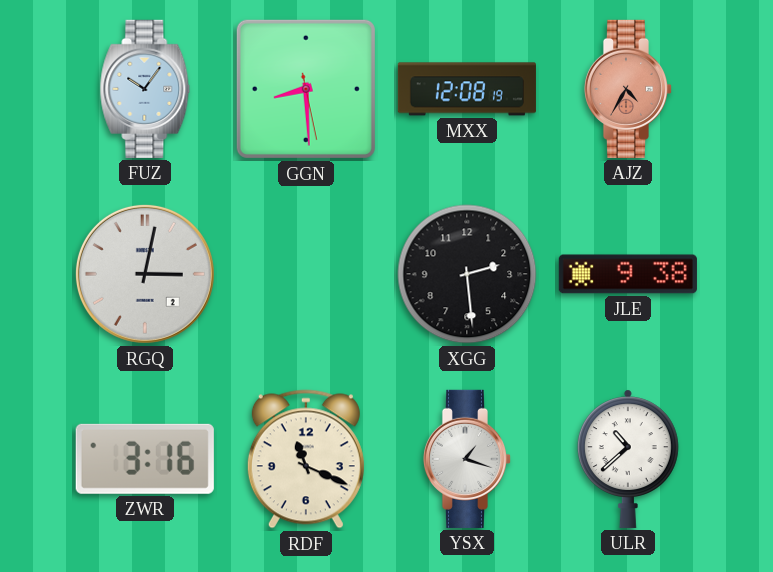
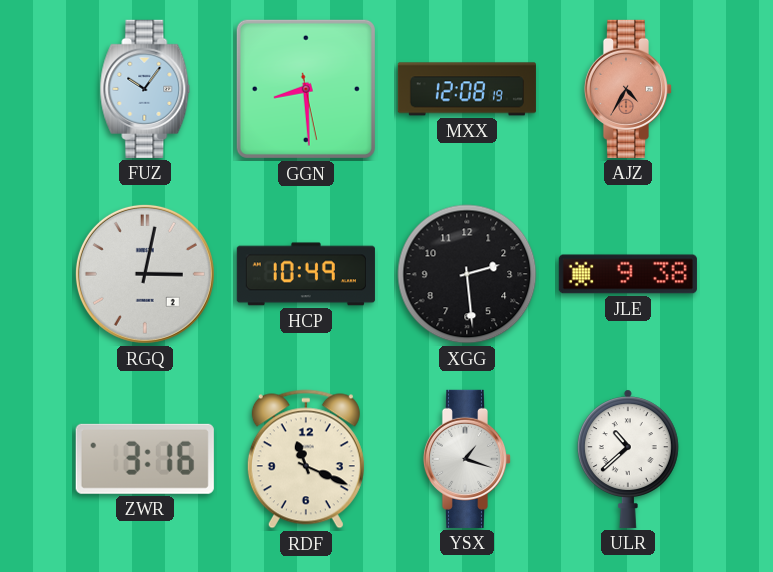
HCP: none -> 10:49 (306, 274)
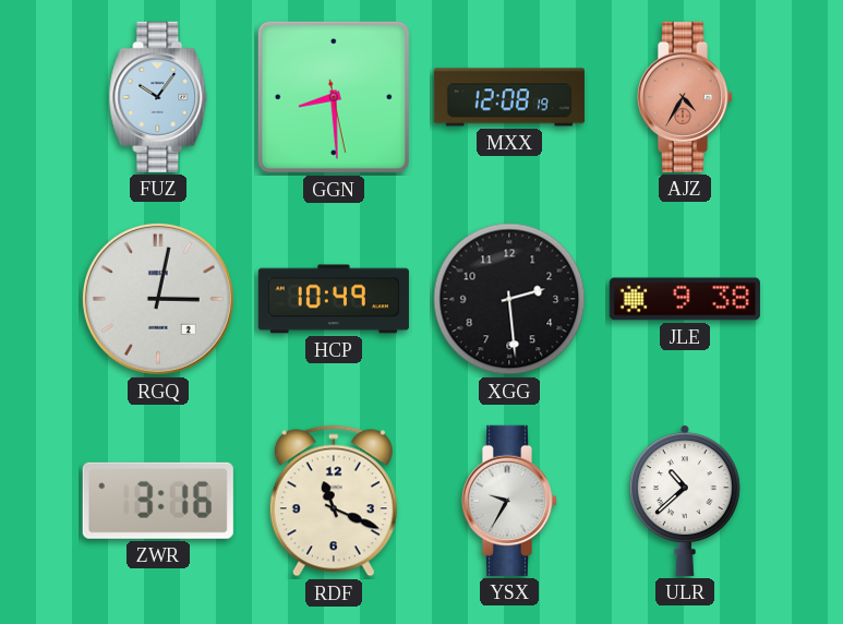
YSX: 1:18 -> 9:35 (509, 501)
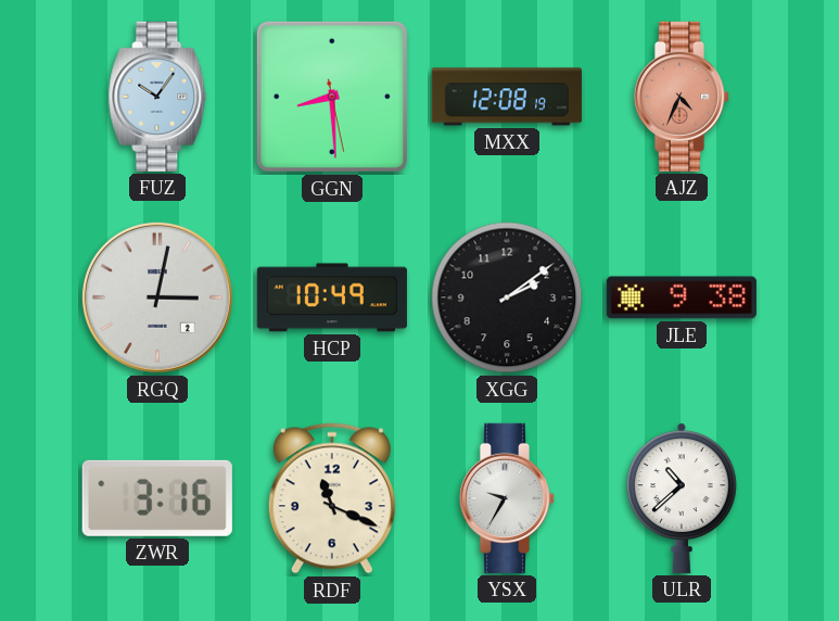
AJZ: 4:35 -> 4:34 (682, 97)
XGG: 2:29 -> 2:09 (507, 297)
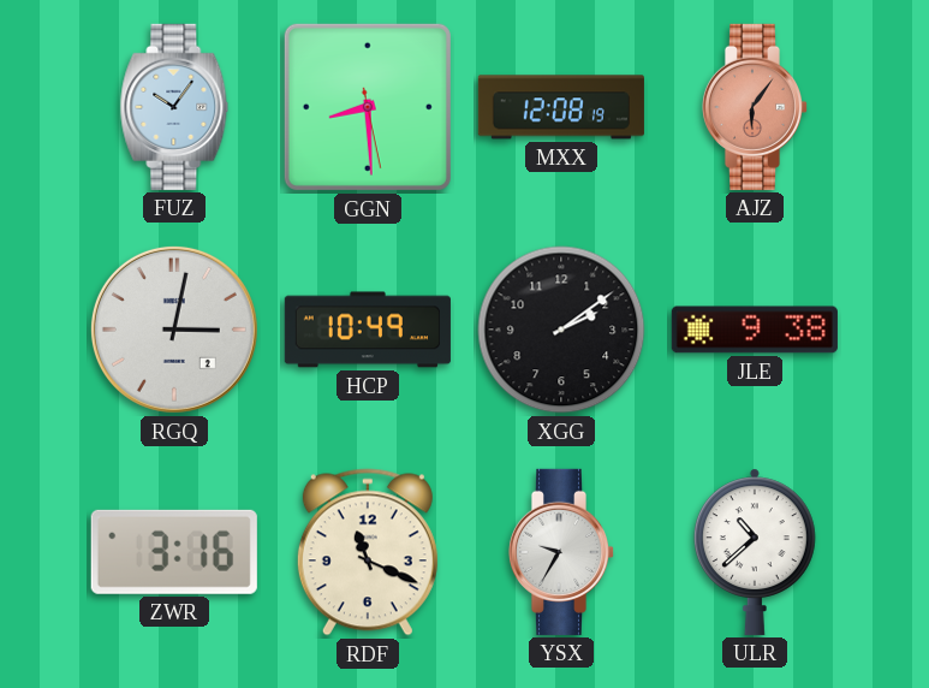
AJZ: 4:34 -> 6:06 (755, 107)
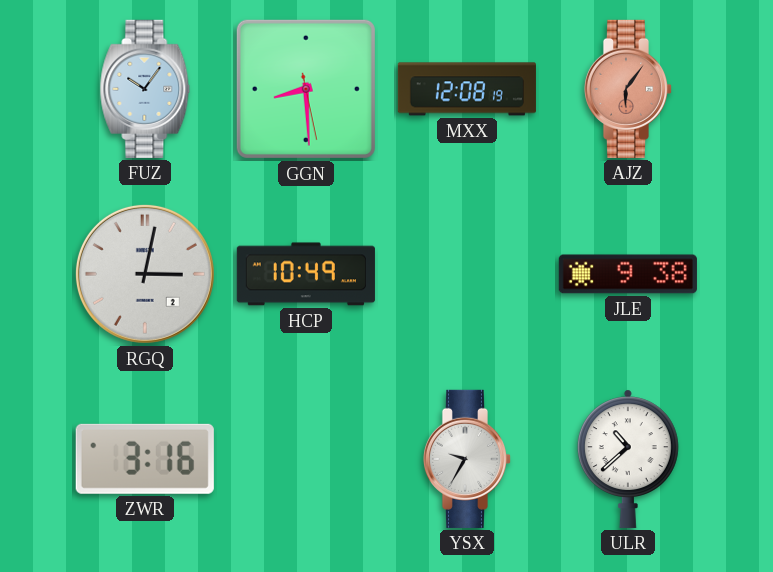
XGG: 2:09 -> none (561, 330)
RDF: 11:19 -> none (368, 552)
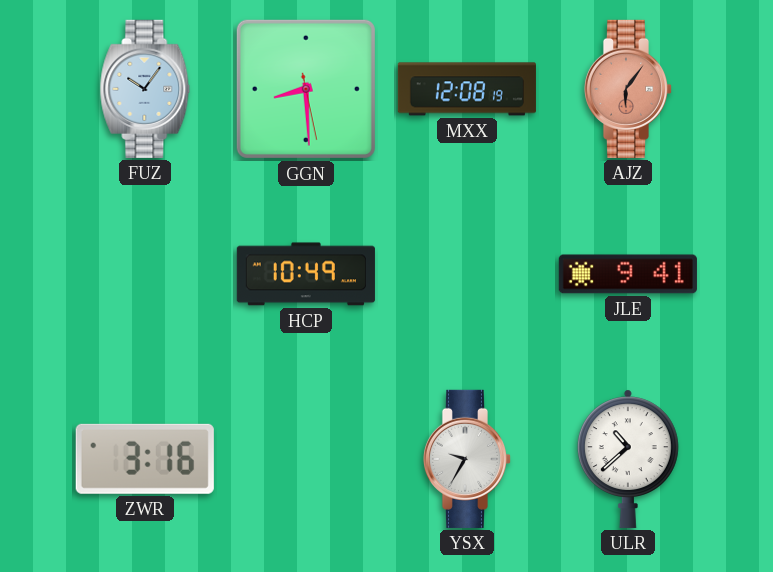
RGQ: 3:02 -> none (145, 274)
JLE: 9:38 -> 9:41 (628, 274)
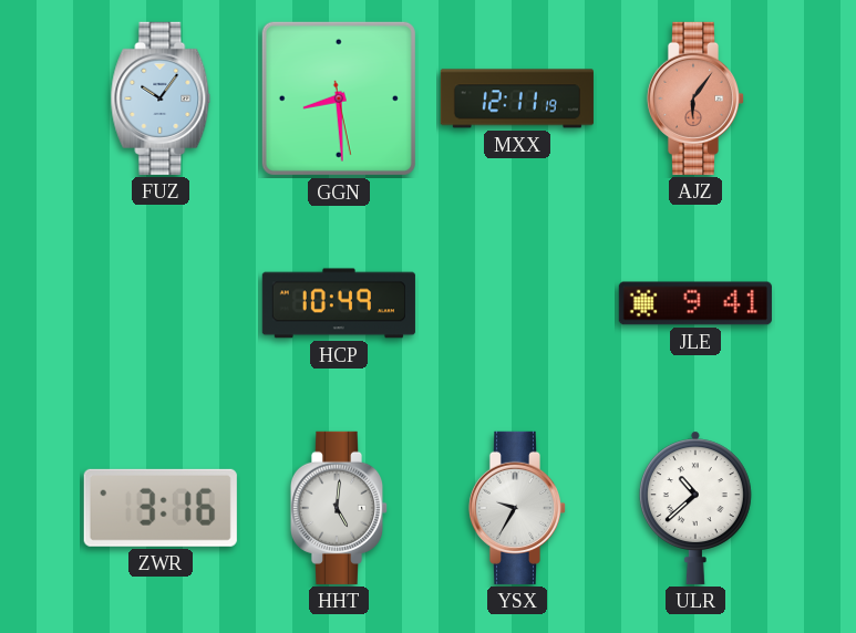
MXX: 12:08 -> 12:11 (517, 98)
HHT: none -> 5:01 (339, 508)
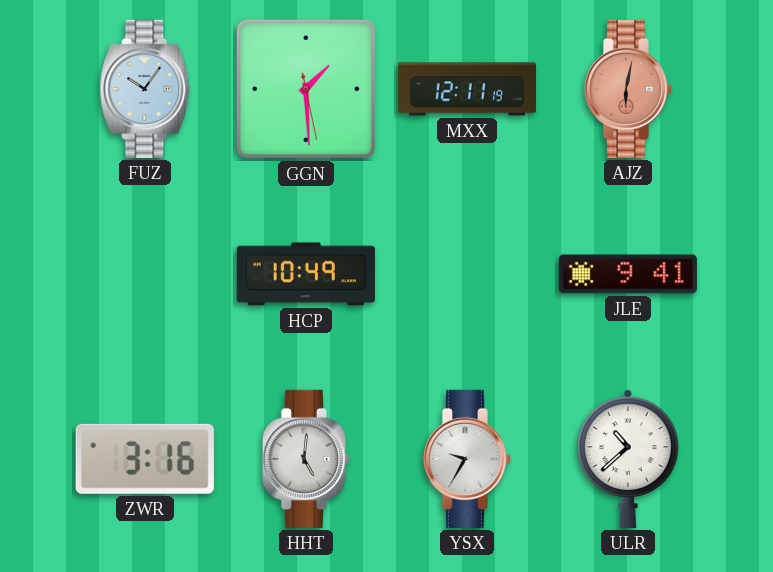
GGN: 8:29 -> 1:29 (306, 89)
AJZ: 6:06 -> 6:02 (628, 89)
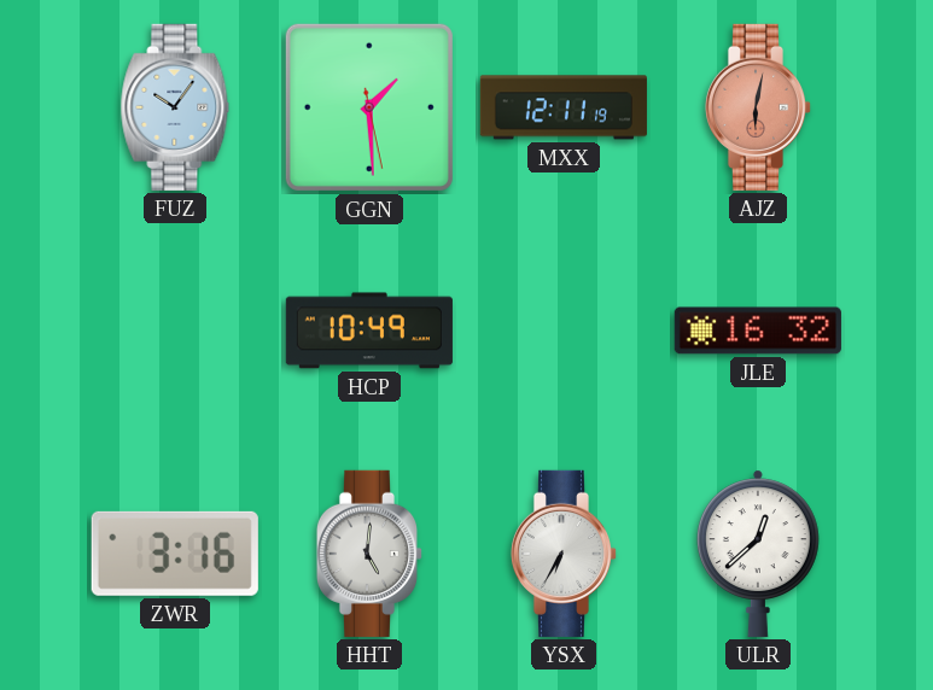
JLE: 9:41 -> 16:32 (758, 331)
YSX: 9:35 -> 6:35 (564, 554)
ULR: 10:38 -> 12:38 (758, 554)
